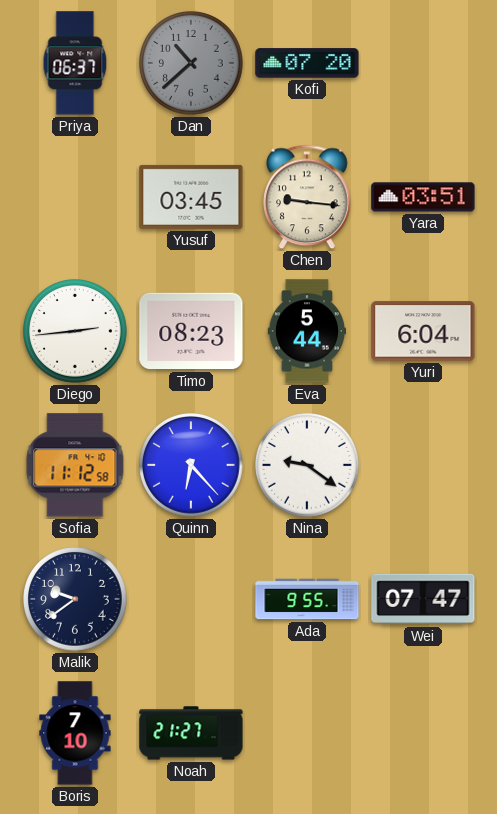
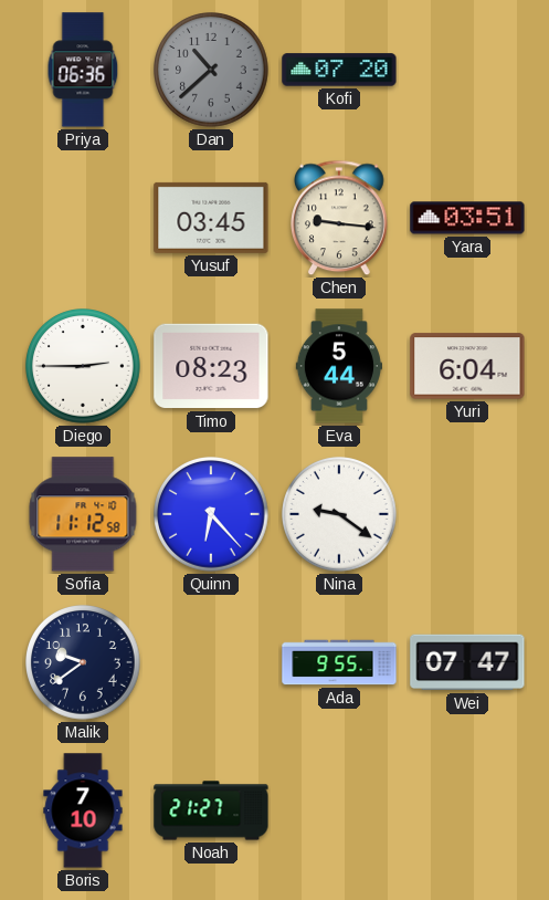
Priya: 06:37 -> 06:36 (83, 70)
Diego: 2:44 -> 2:45 (84, 367)
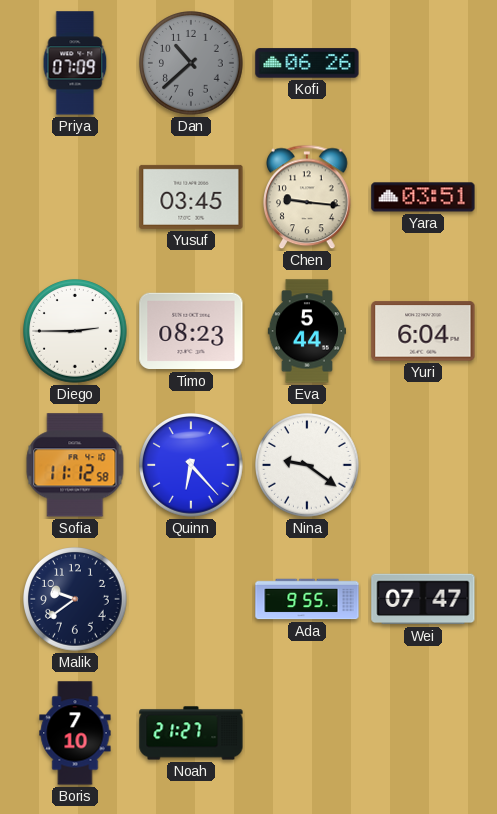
Priya: 06:36 -> 07:09 (75, 63)
Kofi: 07:20 -> 06:26 (307, 63)
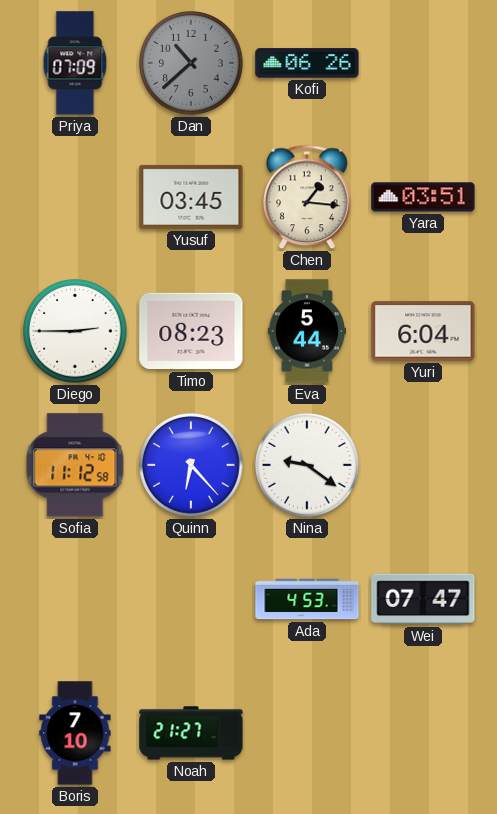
Chen: 9:16 -> 1:16 (308, 197)
Malik: 9:39 -> none (76, 600)
Ada: 9:55 -> 4:53 (307, 599)
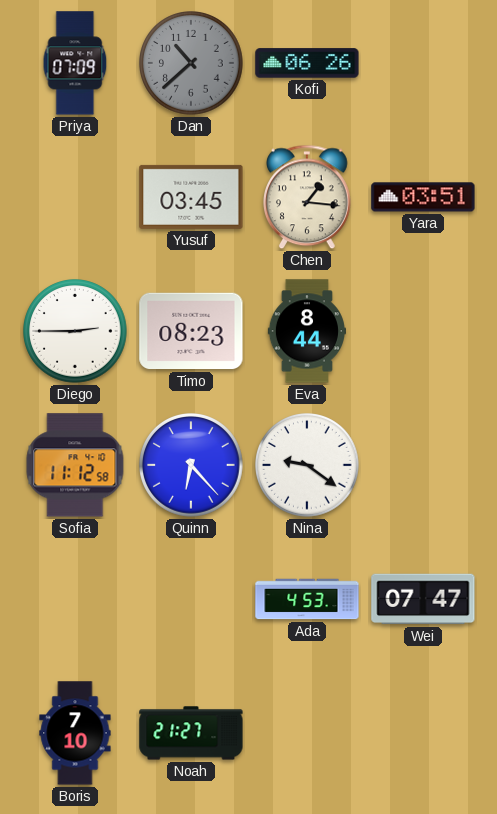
Eva: 5:44 -> 8:44 (307, 331)
Yuri: 6:04 -> none (423, 331)
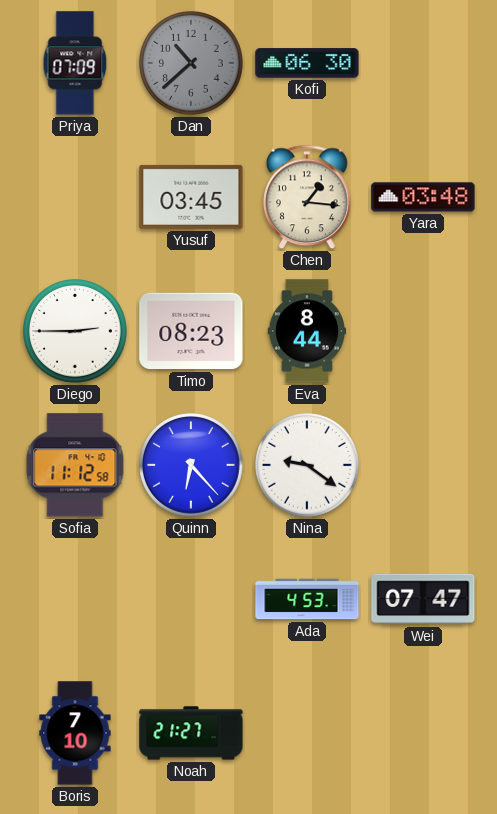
Kofi: 06:26 -> 06:30 (307, 63)
Yara: 03:51 -> 03:48 (423, 197)
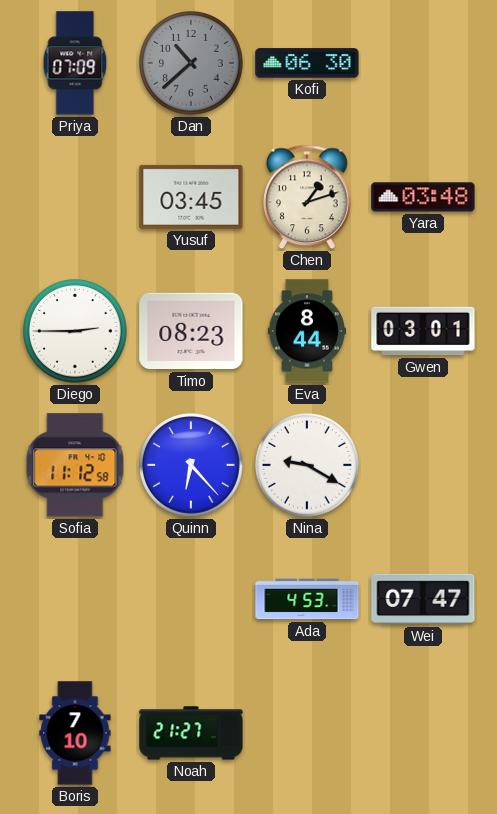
Chen: 1:16 -> 1:12 (308, 197)
Gwen: none -> 03:01 (423, 331)
Nina: 9:21 -> 9:20 (308, 466)
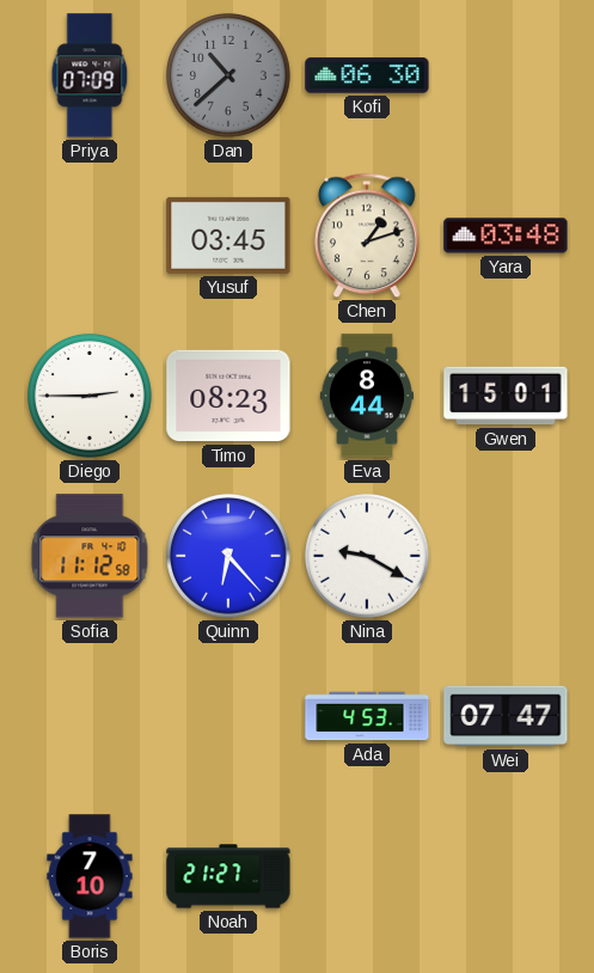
Gwen: 03:01 -> 15:01 (506, 396)
